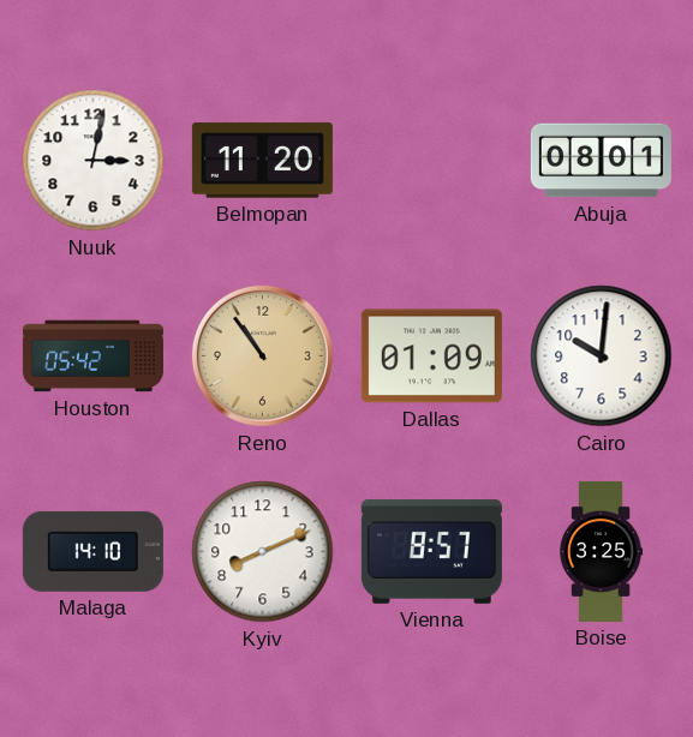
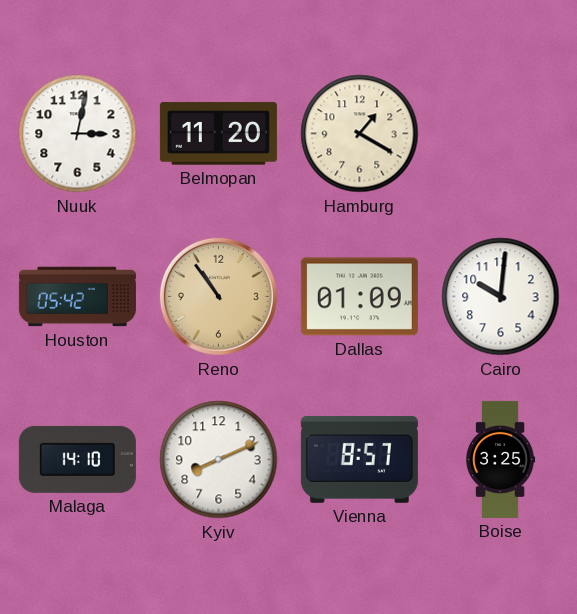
Hamburg: none -> 1:20 (360, 134)
Abuja: 08:01 -> none (601, 161)
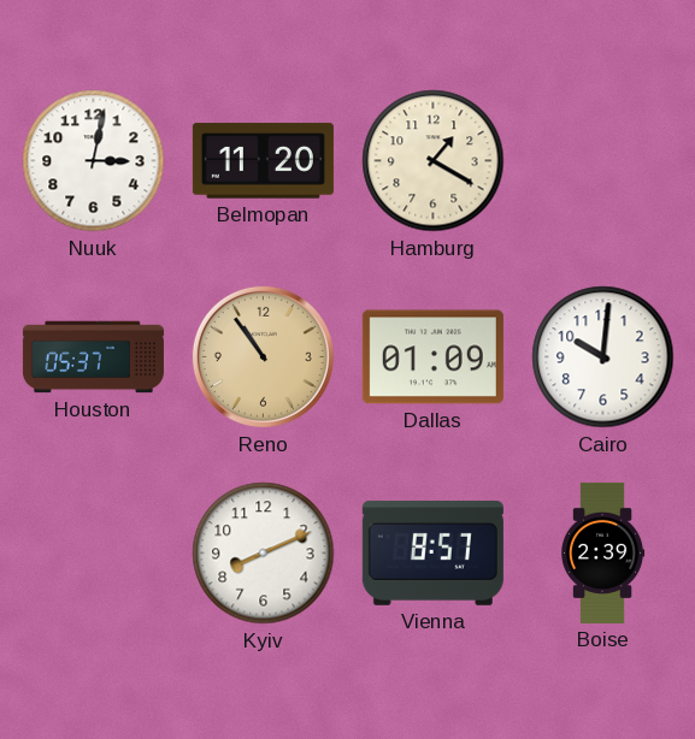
Houston: 05:42 -> 05:37 (93, 357)
Malaga: 14:10 -> none (77, 459)
Boise: 3:25 -> 2:39 (602, 552)
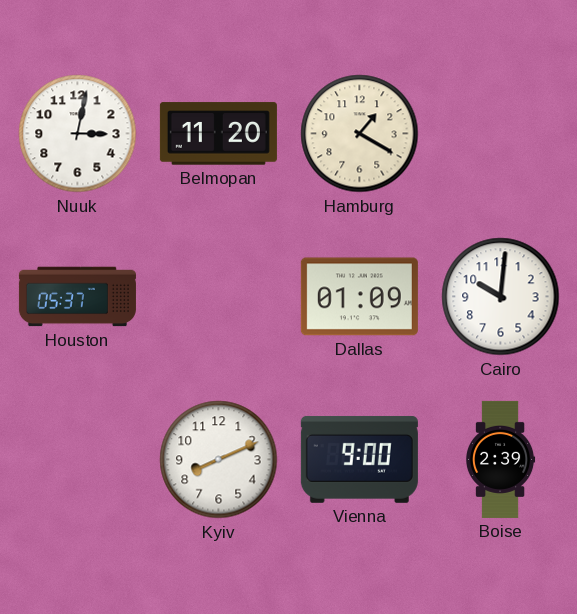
Reno: 10:54 -> none (263, 356)
Vienna: 8:57 -> 9:00 (359, 459)
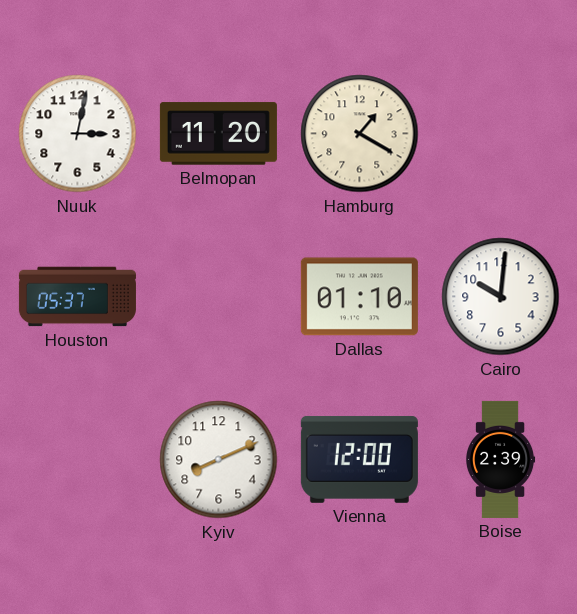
Dallas: 01:09 -> 01:10 (359, 297)
Vienna: 9:00 -> 12:00 (359, 459)
